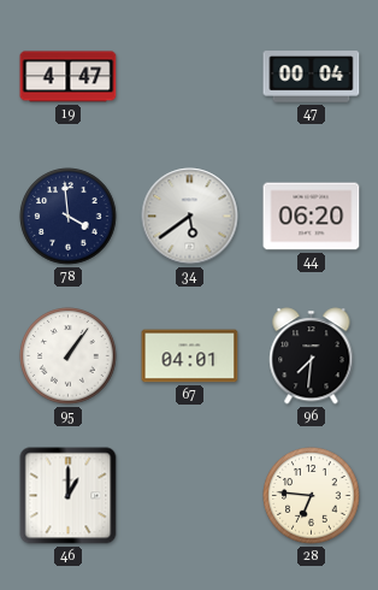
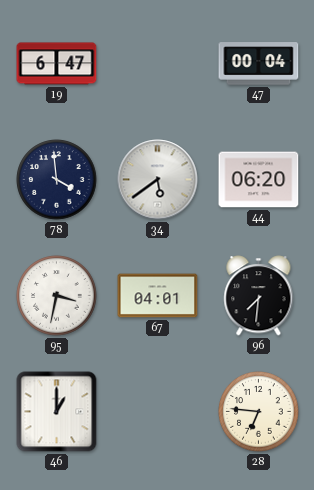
19: 4:47 -> 6:47 (57, 64)
95: 1:06 -> 3:32 (57, 296)
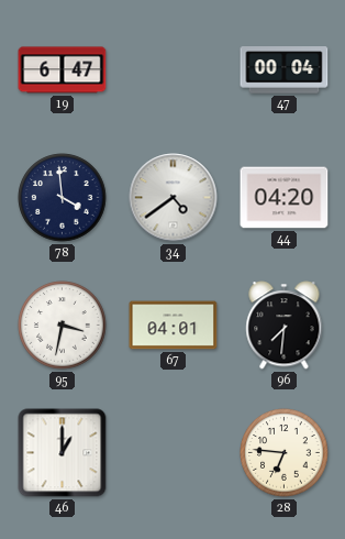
34: 5:39 -> 4:39 (174, 198)
44: 06:20 -> 04:20 (285, 198)
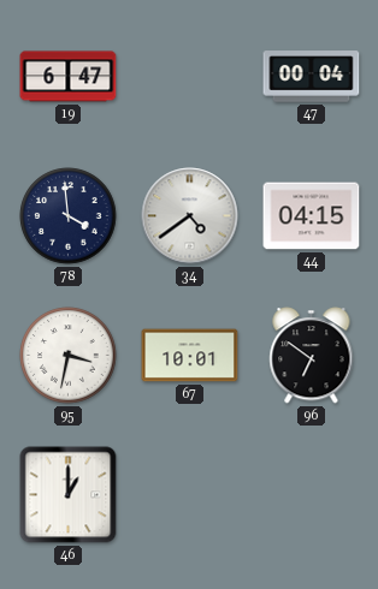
44: 04:20 -> 04:15 (312, 216)
67: 04:01 -> 10:01 (190, 356)
96: 7:31 -> 6:51 (312, 356)
28: 6:46 -> none (285, 453)
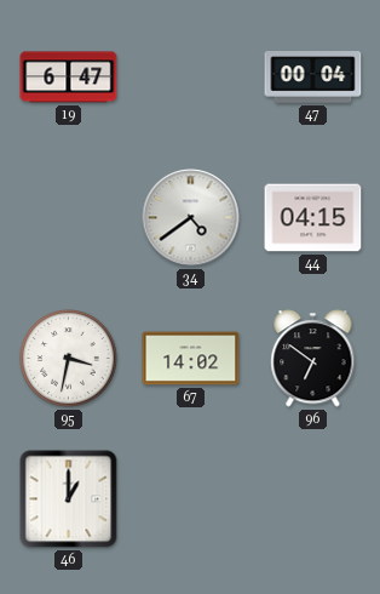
78: 3:59 -> none (69, 216)
67: 10:01 -> 14:02 (191, 359)
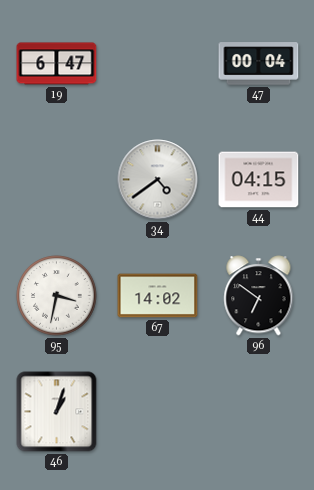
46: 1:00 -> 1:03 (57, 412)
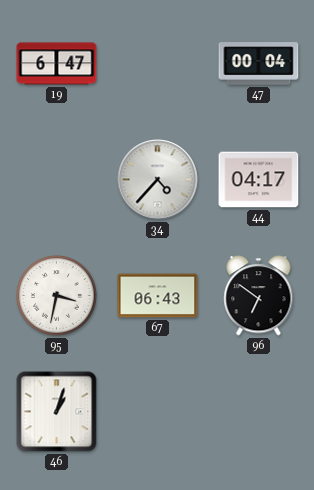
34: 4:39 -> 4:37 (158, 180)
44: 04:15 -> 04:17 (259, 180)
67: 14:02 -> 06:43 (158, 296)
